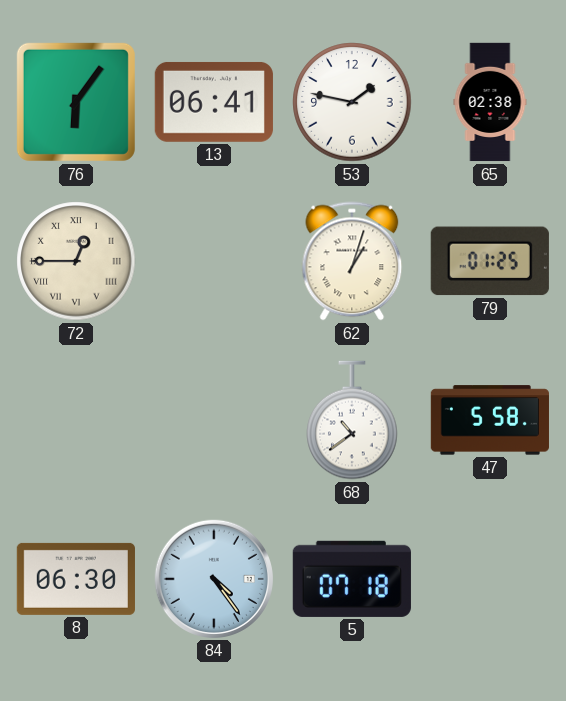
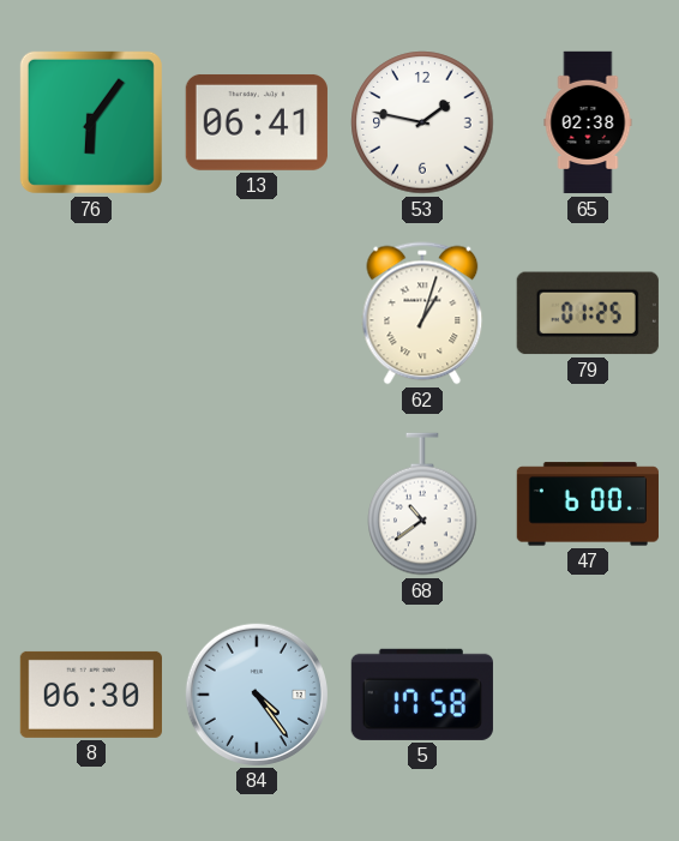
72: 12:45 -> none (76, 261)
47: 5:58 -> 6:00 (587, 504)
5: 07:18 -> 17:58 (422, 695)
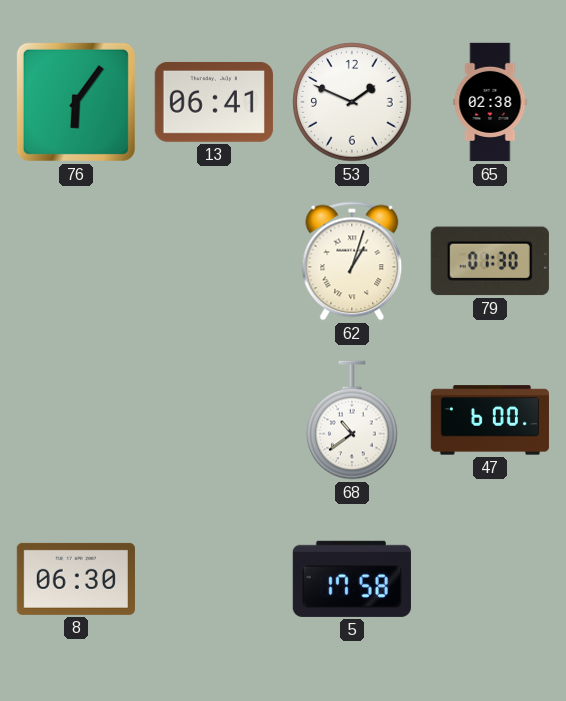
53: 1:47 -> 1:49 (352, 102)
79: 01:25 -> 01:30 (490, 261)
84: 4:24 -> none (257, 695)
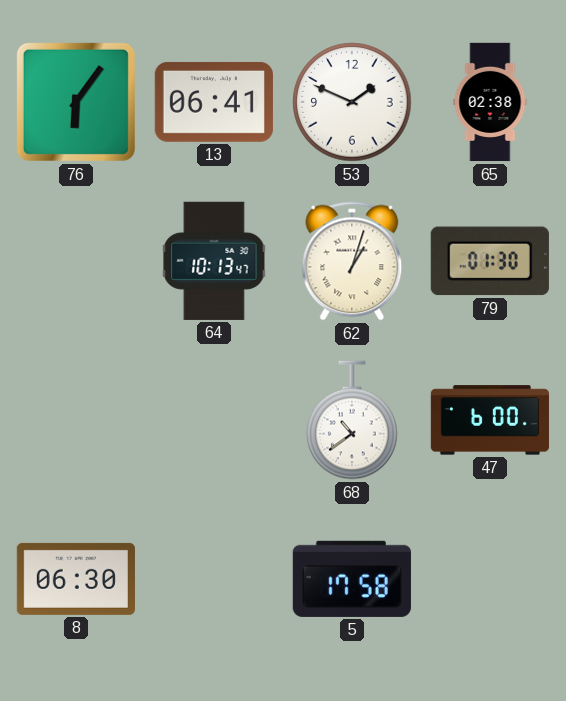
64: none -> 10:13 (214, 261)
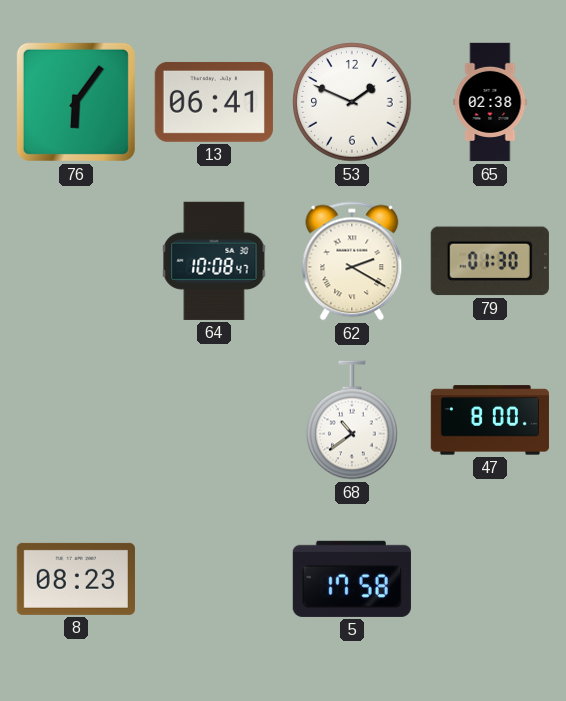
64: 10:13 -> 10:08 (214, 261)
62: 1:03 -> 2:20 (352, 261)
47: 6:00 -> 8:00 (489, 420)
8: 06:30 -> 08:23 (76, 579)
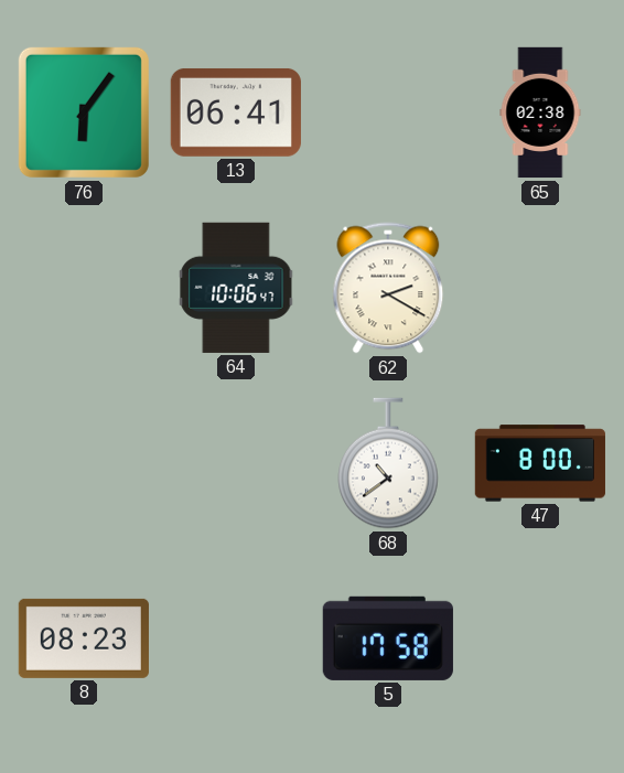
53: 1:49 -> none (352, 102)
64: 10:08 -> 10:06 (236, 288)
79: 01:30 -> none (490, 261)
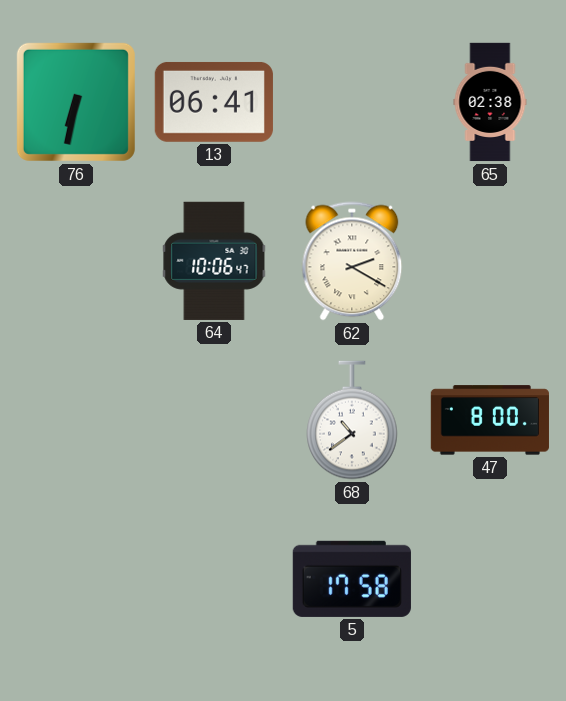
76: 6:06 -> 6:32 (76, 102)
8: 08:23 -> none (84, 638)
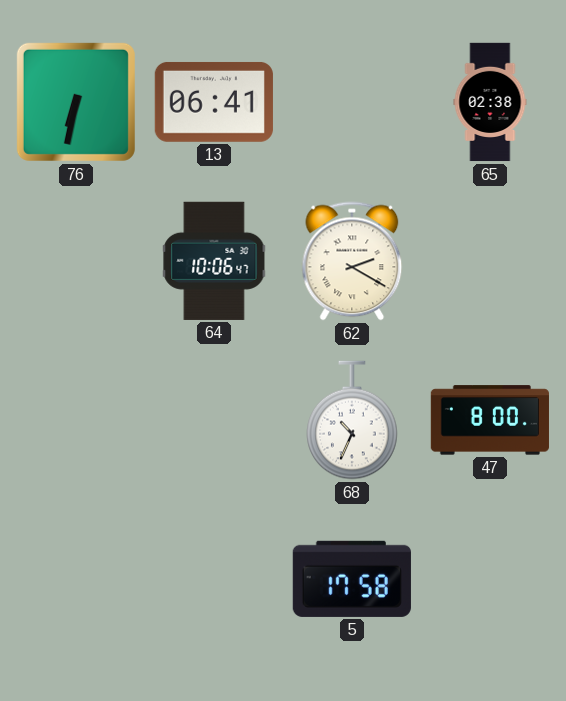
68: 10:39 -> 10:34 (352, 420)
